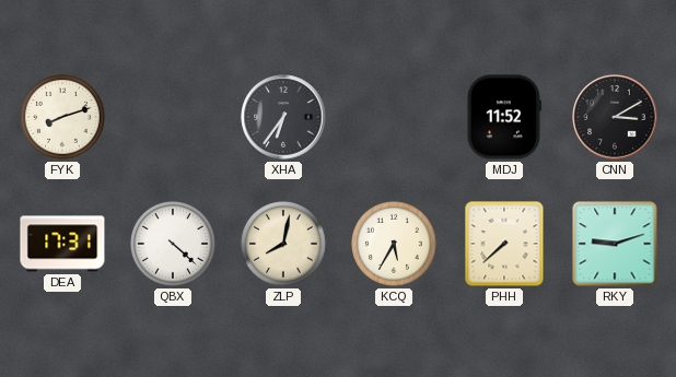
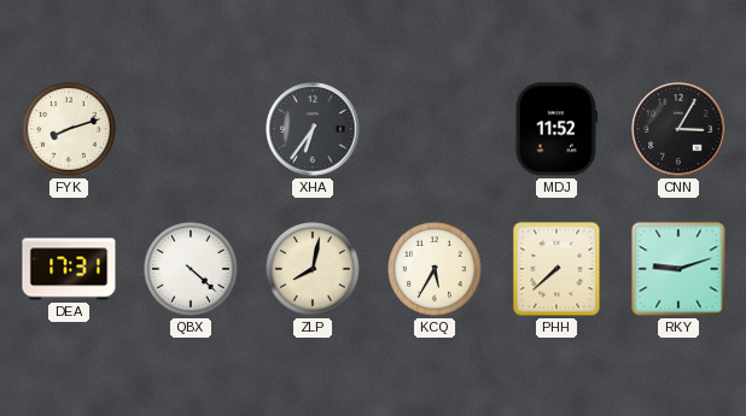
CNN: 3:10 -> 3:05 (678, 129)
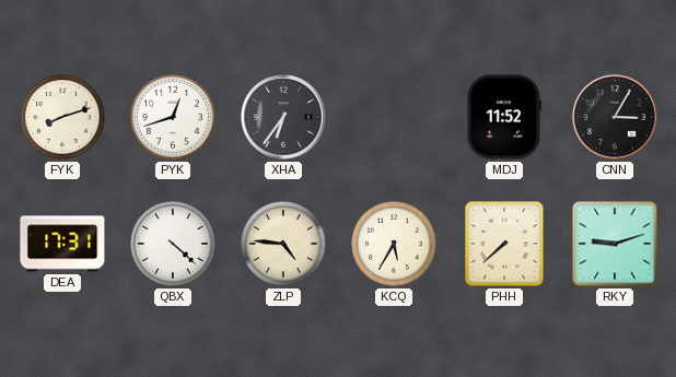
PYK: none -> 12:42 (174, 118)
ZLP: 8:02 -> 4:46 (284, 245)
